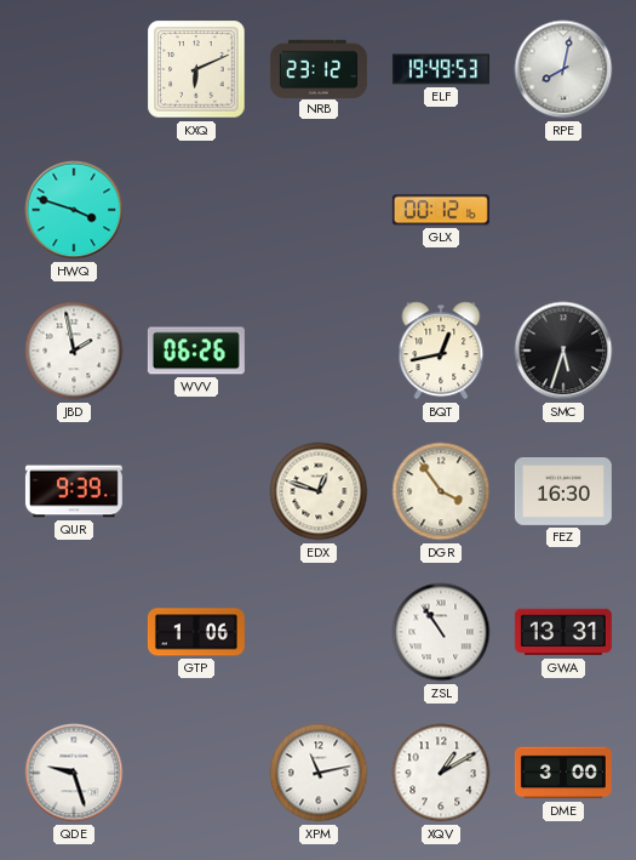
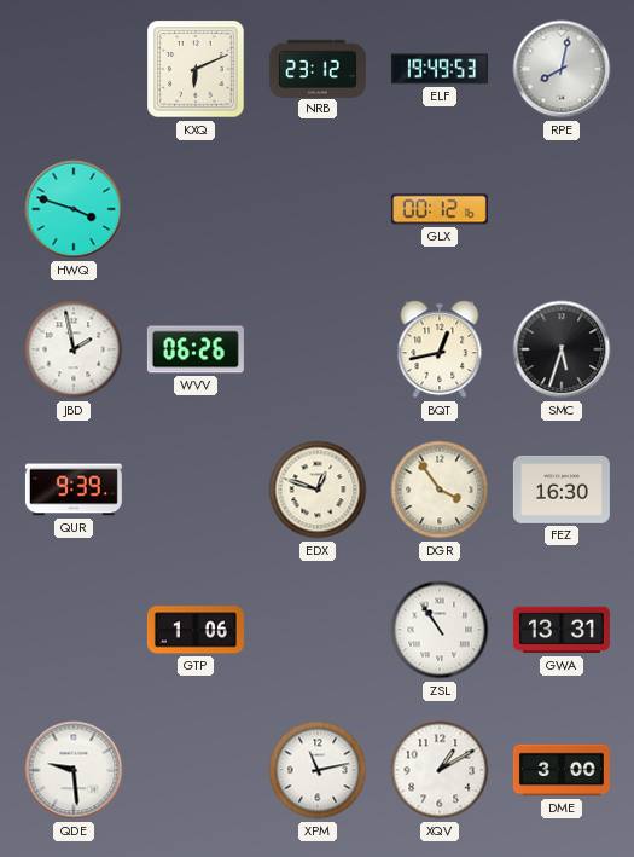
QDE: 9:27 -> 9:29 (74, 770)
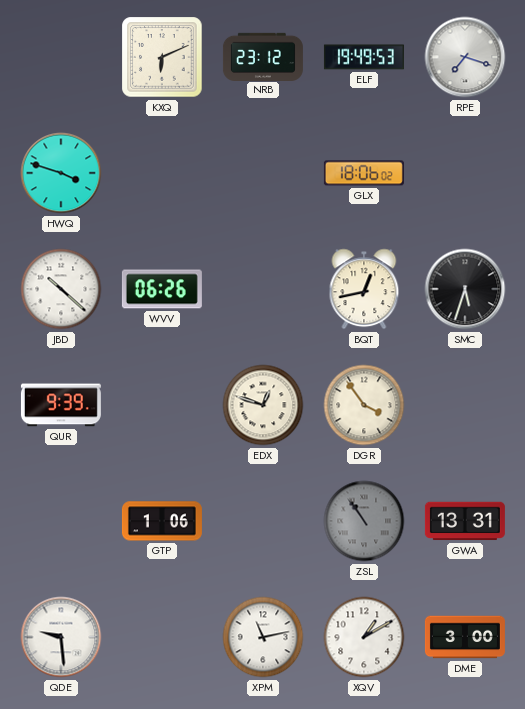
RPE: 8:02 -> 7:18 (465, 57)
GLX: 00:12 -> 18:06 (364, 173)
JBD: 1:58 -> 10:22 (61, 289)
FEZ: 16:30 -> none (562, 491)
ZSL dial: white -> grey (364, 521)
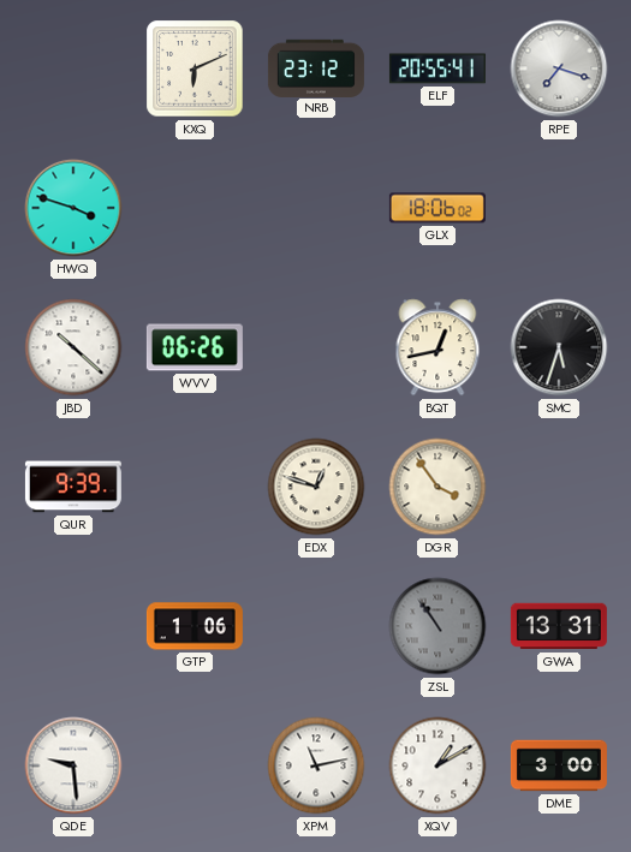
ELF: 19:49 -> 20:55 (437, 68)
